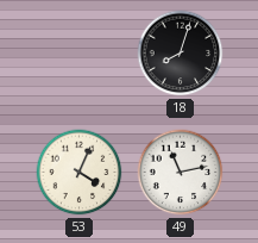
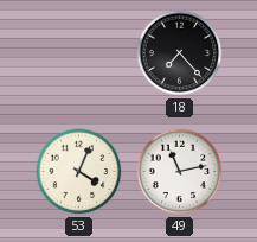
18: 8:03 -> 7:23 (180, 53)
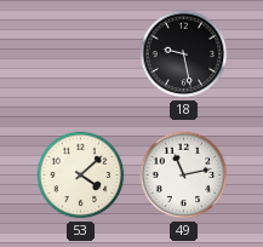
18: 7:23 -> 9:28 (184, 54)
53: 4:04 -> 4:08 (81, 176)
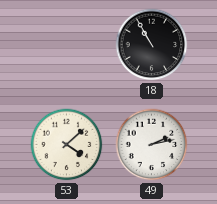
18: 9:28 -> 10:55 (152, 45)
49: 11:13 -> 2:13 (152, 145)
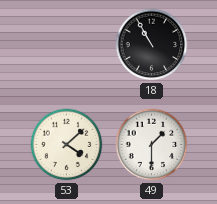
49: 2:13 -> 1:30 (152, 145)
